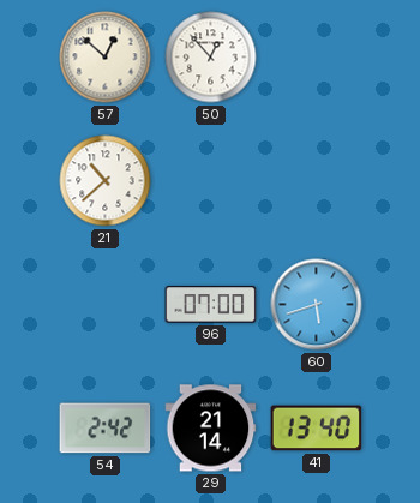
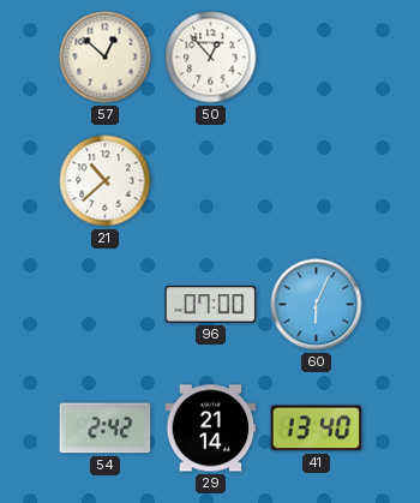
60: 5:42 -> 6:04 (317, 305)
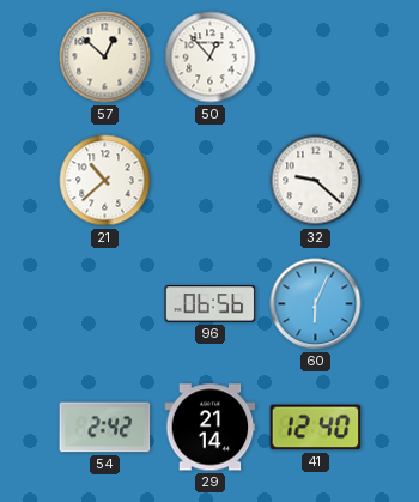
32: none -> 9:22 (316, 181)
96: 07:00 -> 06:56 (211, 304)
41: 13:40 -> 12:40 (316, 428)
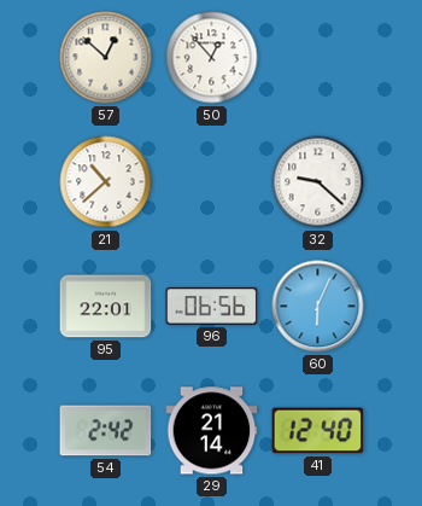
95: none -> 22:01 (106, 307)
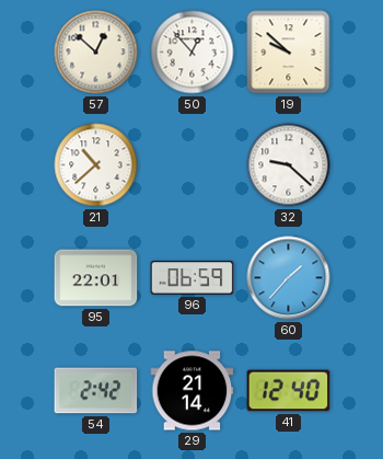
19: none -> 9:52 (289, 53)
96: 06:56 -> 06:59 (193, 278)
60: 6:04 -> 1:37 (289, 278)
